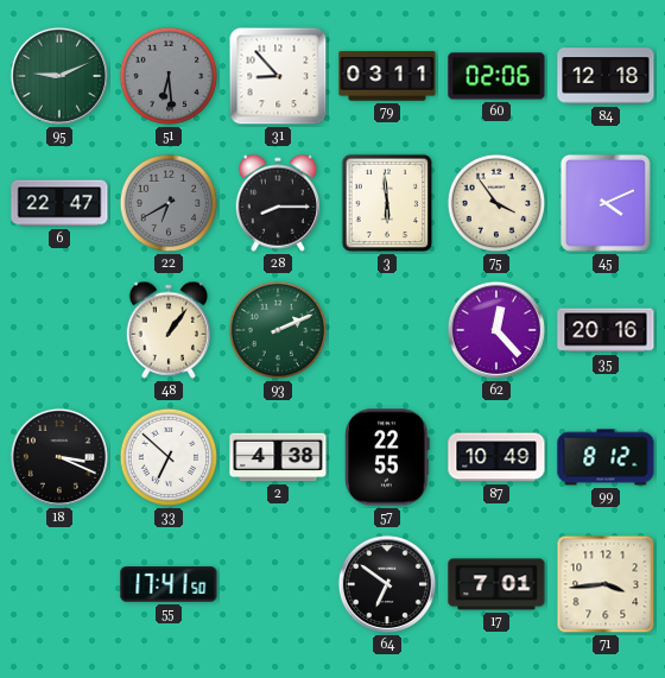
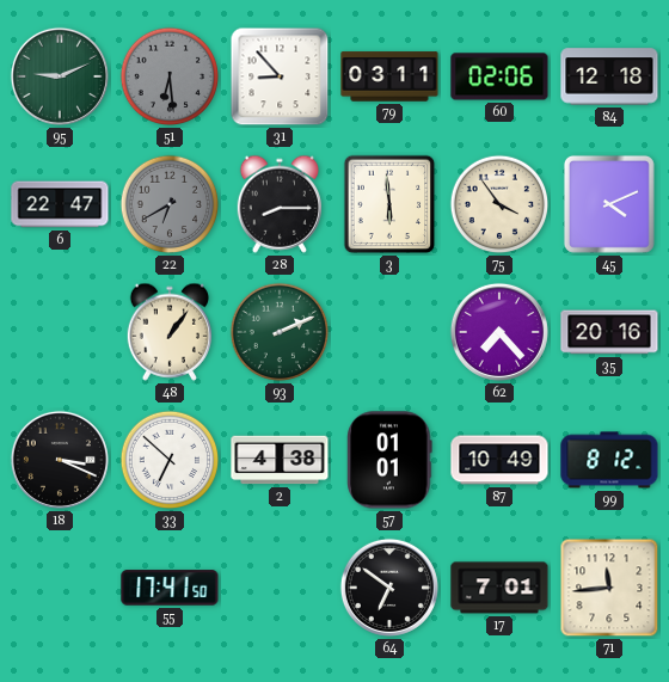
62: 12:23 -> 7:23 (499, 332)
57: 22:55 -> 01:01 (389, 460)
71: 3:44 -> 11:44 (609, 588)
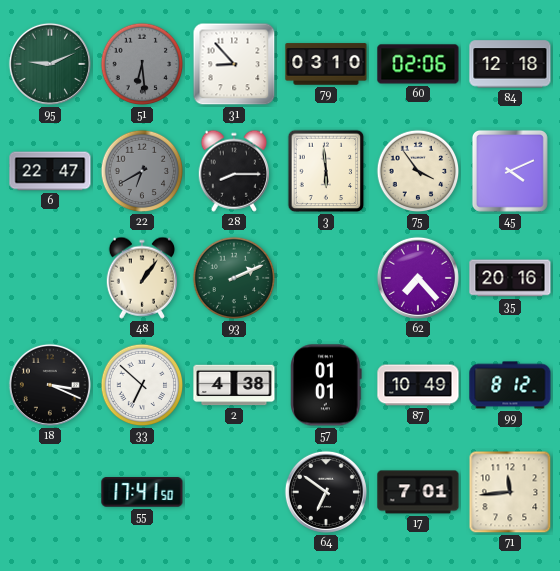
79: 03:11 -> 03:10 (326, 64)
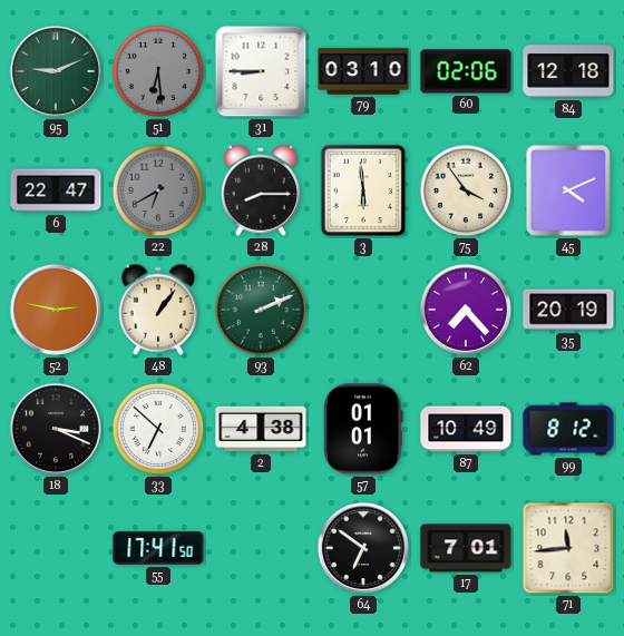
31: 8:53 -> 8:45 (261, 71)
52: none -> 2:47 (56, 310)
35: 20:16 -> 20:19 (568, 310)
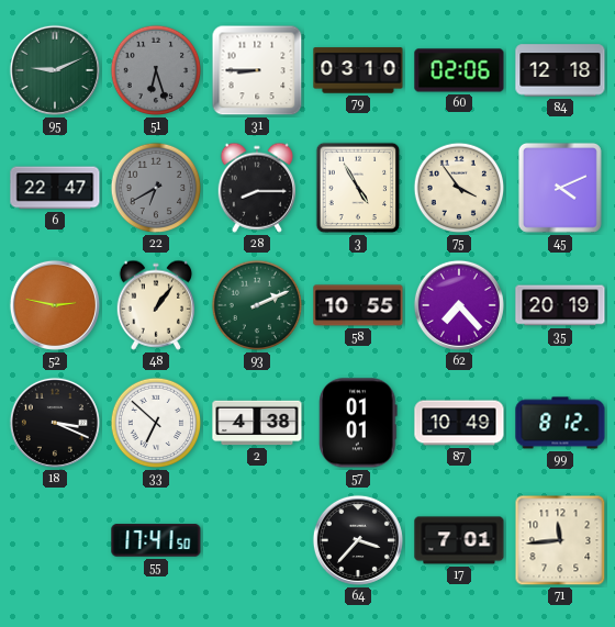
51: 6:29 -> 6:27 (156, 70)
3: 5:59 -> 4:55 (358, 188)
58: none -> 10:55 (358, 305)
64: 6:51 -> 3:37 (358, 540)
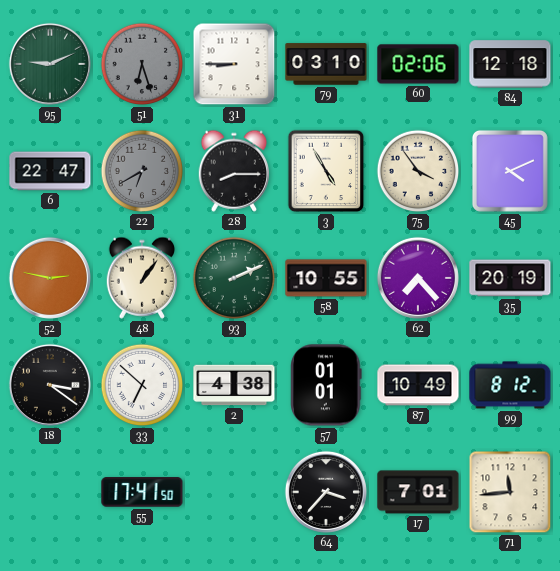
18: 3:19 -> 3:21 (50, 385)
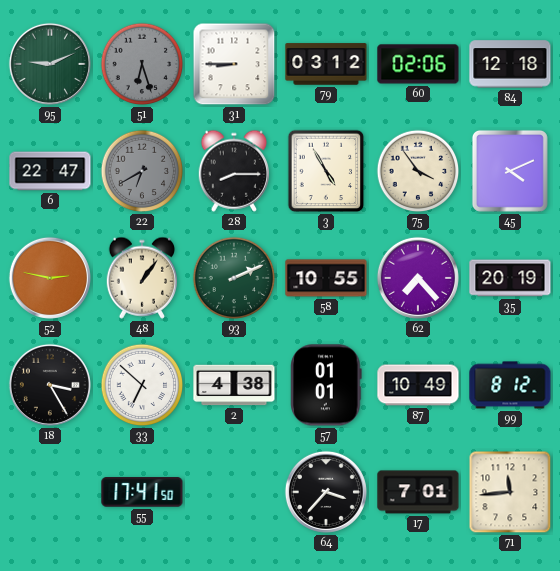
79: 03:10 -> 03:12 (326, 64)
18: 3:21 -> 3:25 (50, 385)
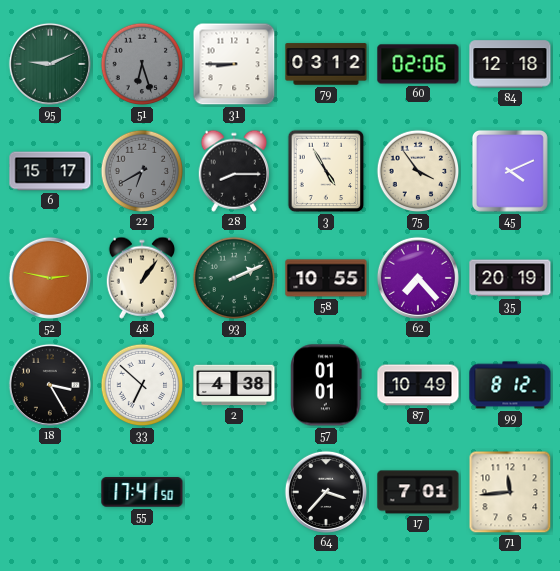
6: 22:47 -> 15:17 (50, 171)
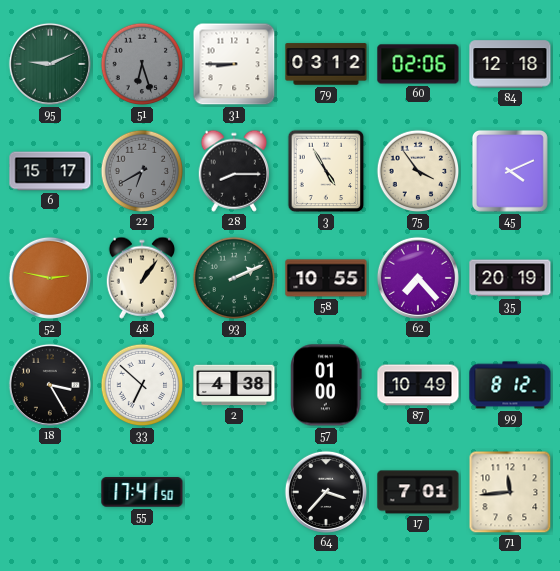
57: 01:01 -> 01:00 (326, 385)
